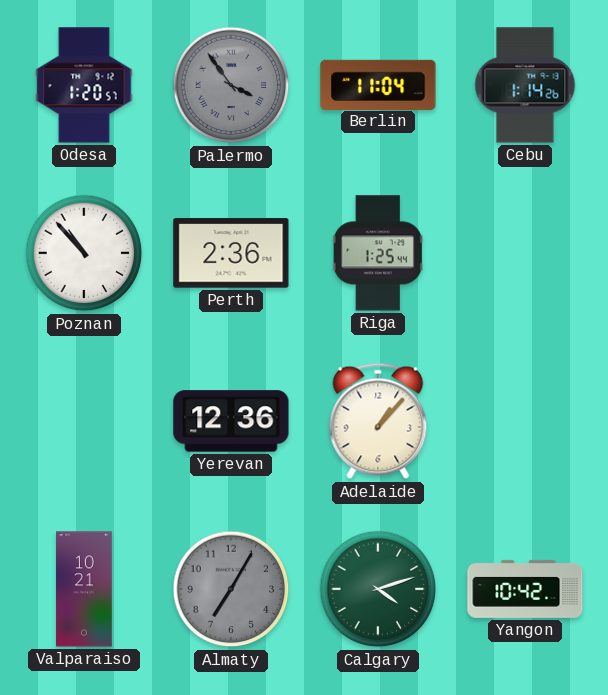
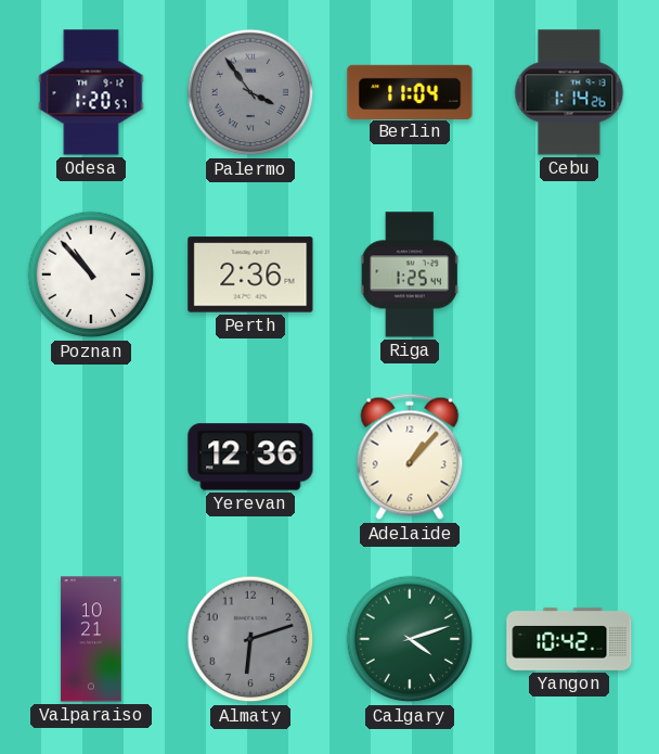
Almaty: 7:05 -> 6:12 (250, 639)
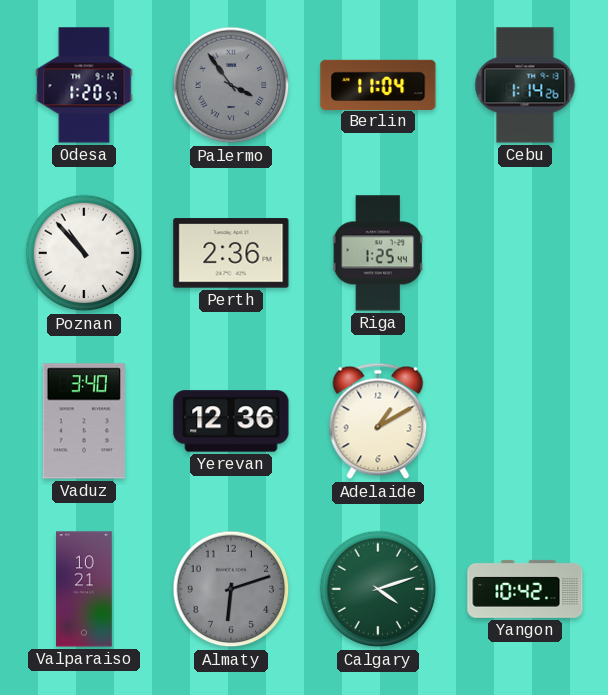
Vaduz: none -> 3:40 (83, 421)
Adelaide: 1:07 -> 1:10 (378, 421)
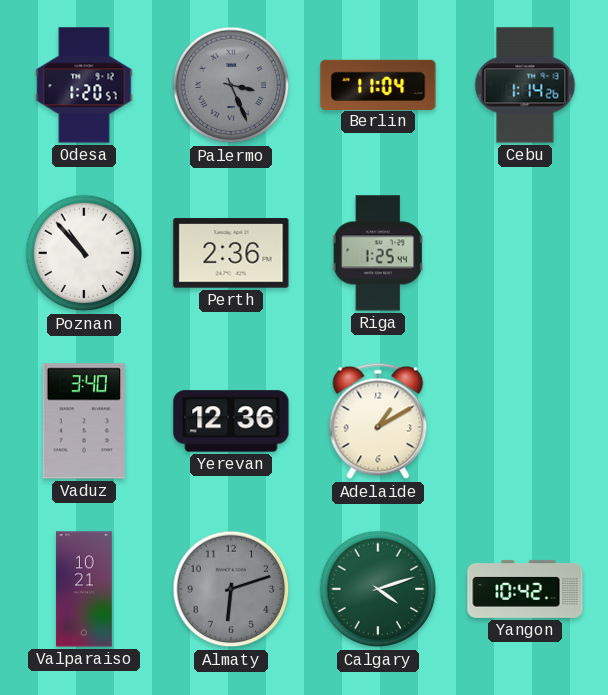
Palermo: 3:54 -> 3:26 (231, 85)
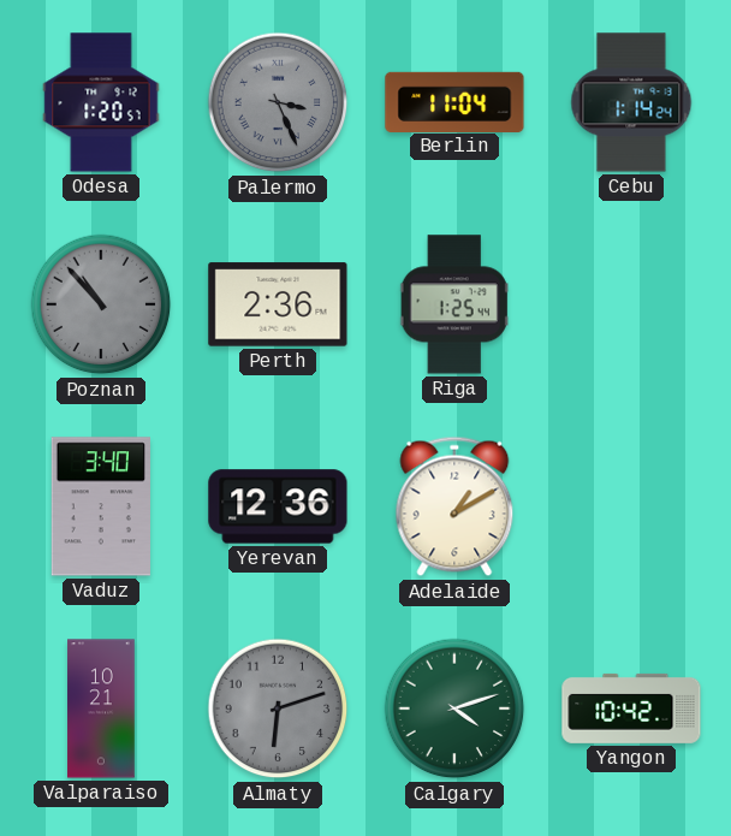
Cebu: 1:14:26 -> 1:14:24 (631, 102)
Poznan dial: white -> grey (101, 304)
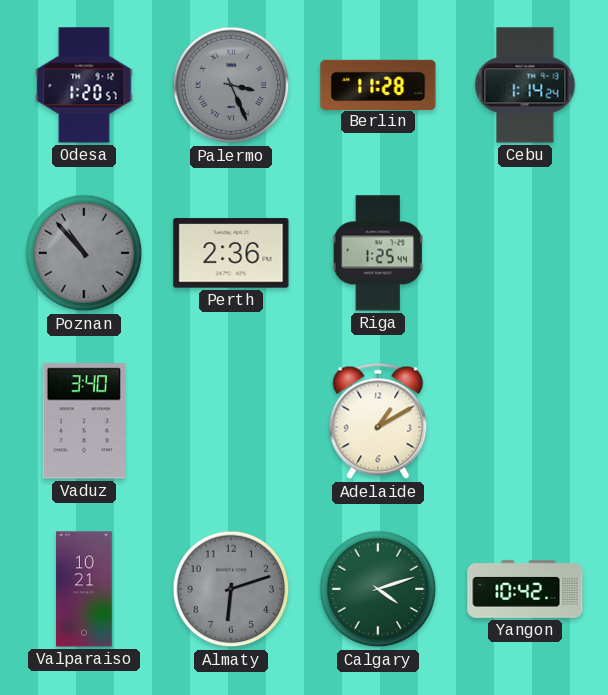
Berlin: 11:04 -> 11:28 (378, 84)
Yerevan: 12:36 -> none (278, 506)
